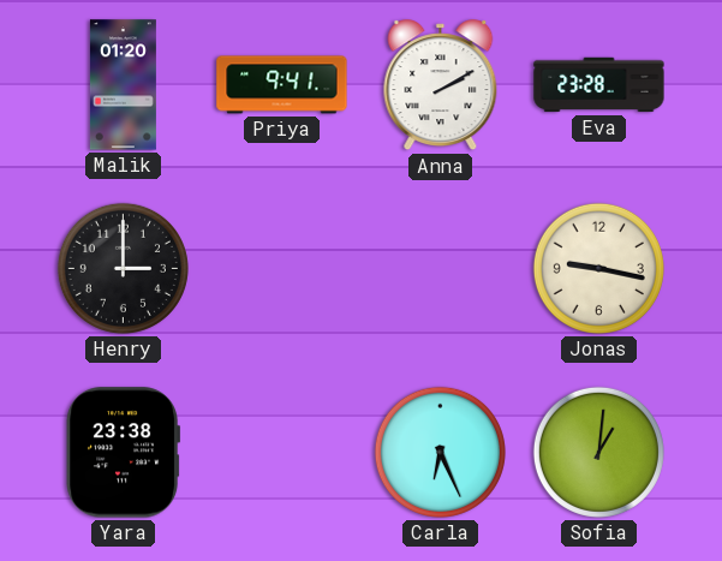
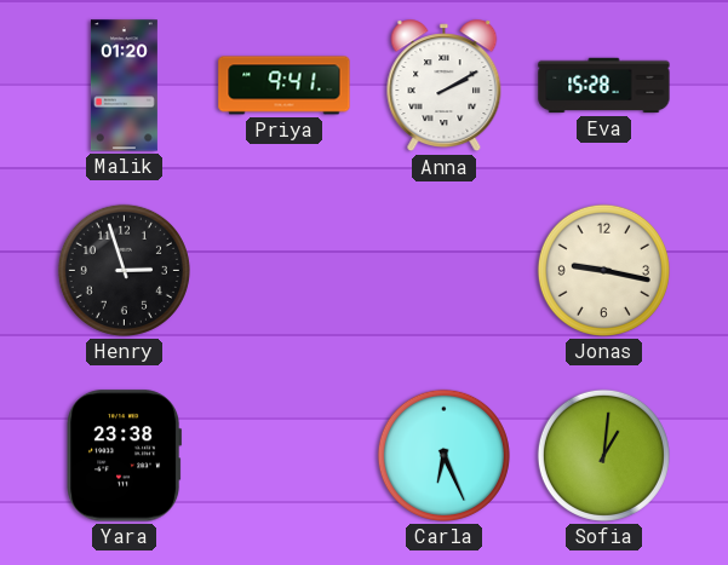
Eva: 23:28 -> 15:28 (604, 86)
Henry: 3:00 -> 2:57 (124, 270)
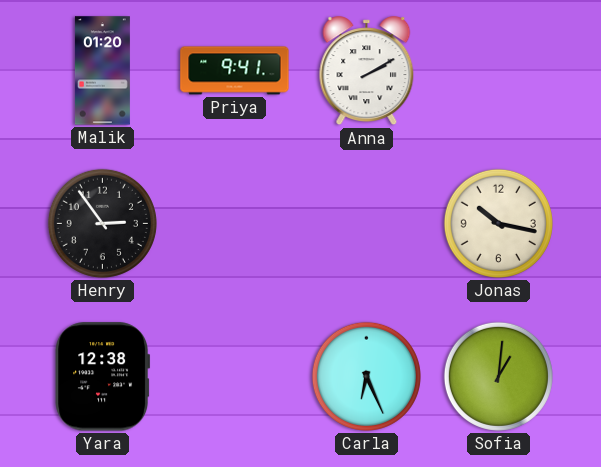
Eva: 15:28 -> none (604, 86)
Henry: 2:57 -> 2:54 (102, 223)
Jonas: 9:17 -> 10:17 (498, 223)
Yara: 23:38 -> 12:38 (103, 377)
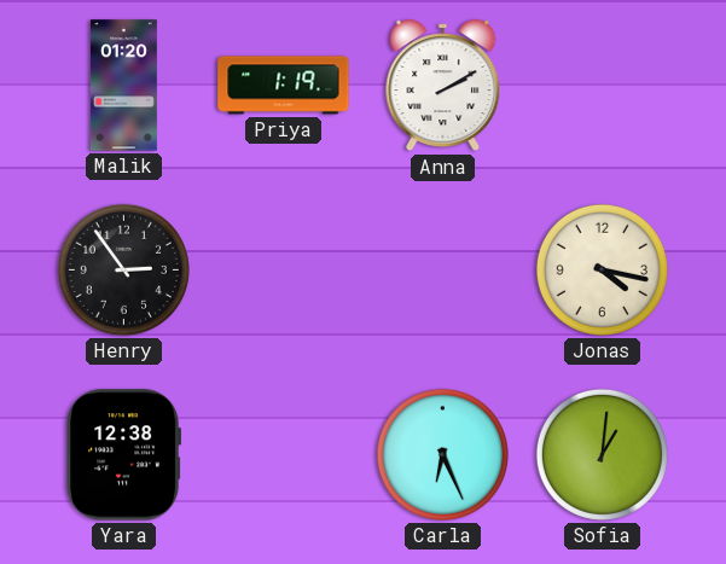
Priya: 9:41 -> 1:19 (284, 86)
Jonas: 10:17 -> 4:17 (602, 269)
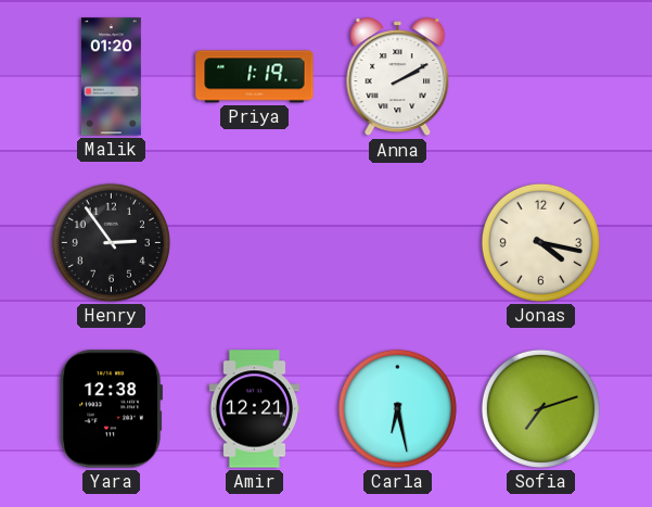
Amir: none -> 12:21 (255, 409)
Carla: 6:26 -> 6:28 (397, 408)
Sofia: 1:01 -> 7:12 (540, 408)
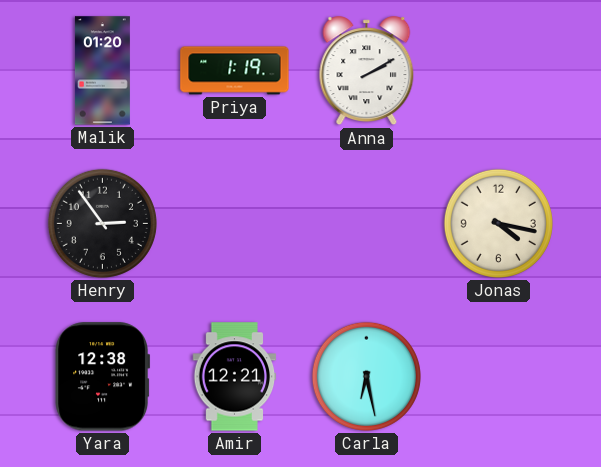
Sofia: 7:12 -> none (540, 408)
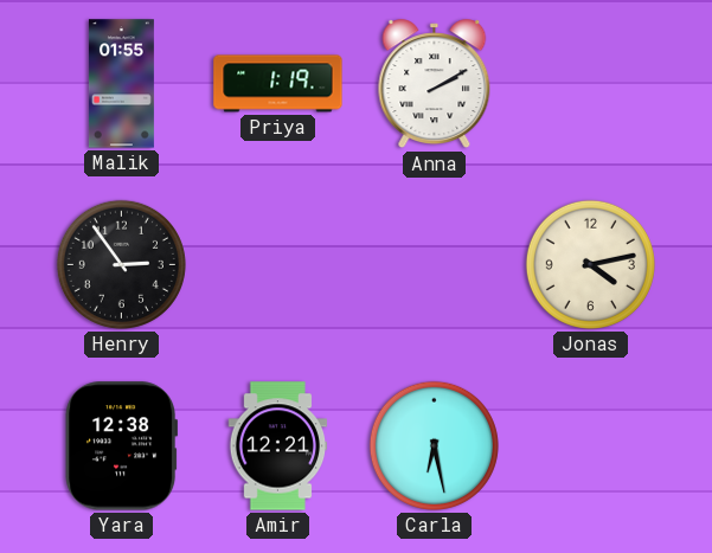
Malik: 01:20 -> 01:55 (121, 84)
Jonas: 4:17 -> 4:13 (590, 264)
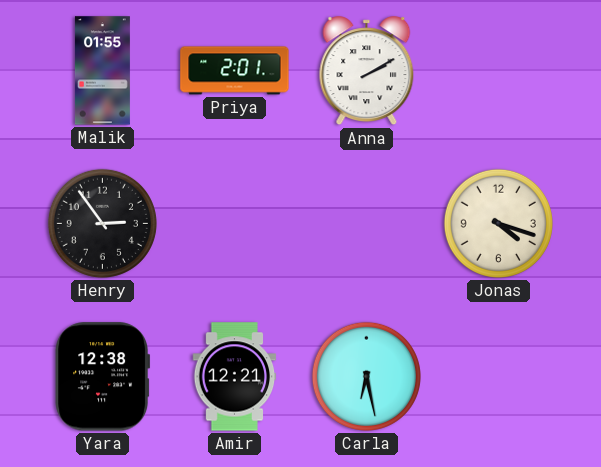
Priya: 1:19 -> 2:01 (235, 71)
Jonas: 4:13 -> 4:18 (498, 223)
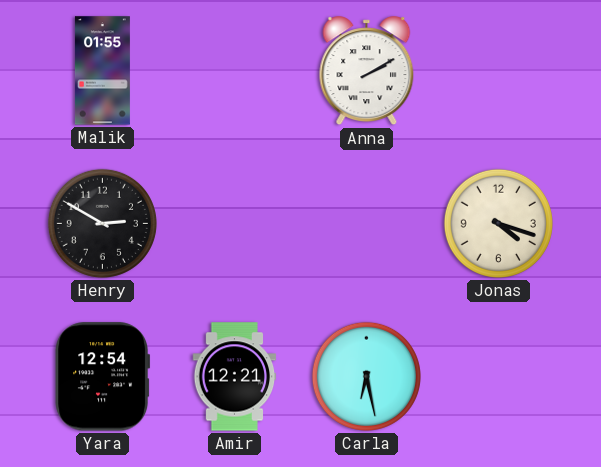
Priya: 2:01 -> none (235, 71)
Henry: 2:54 -> 2:50 (102, 223)
Yara: 12:38 -> 12:54 (103, 377)
